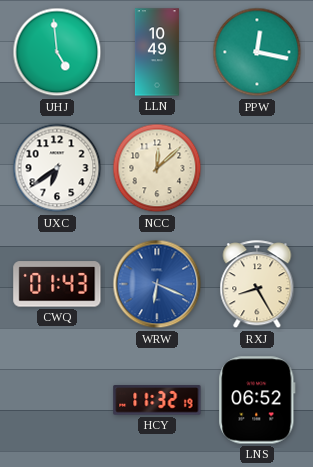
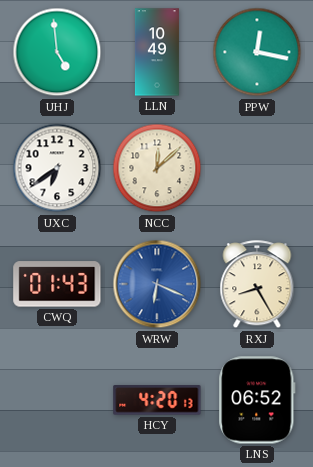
HCY: 11:32 -> 4:20 (157, 400)
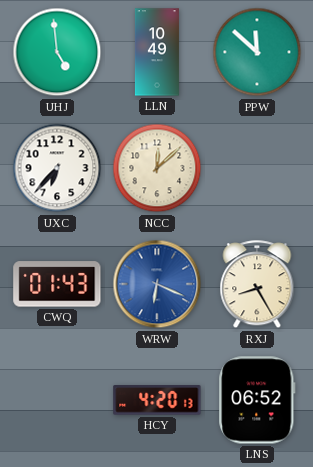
PPW: 12:17 -> 11:52 (257, 52)
UXC: 6:39 -> 6:37 (57, 168)
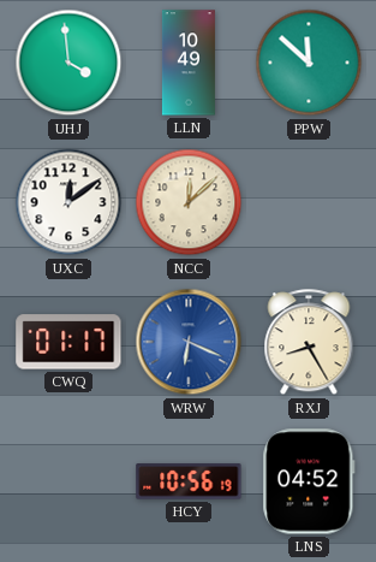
UHJ: 4:59 -> 3:59 (68, 63)
UXC: 6:37 -> 12:09 (68, 202)
CWQ: 01:43 -> 01:17 (68, 342)
HCY: 4:20 -> 10:56 (189, 481)
LNS: 06:52 -> 04:52 (309, 481)
